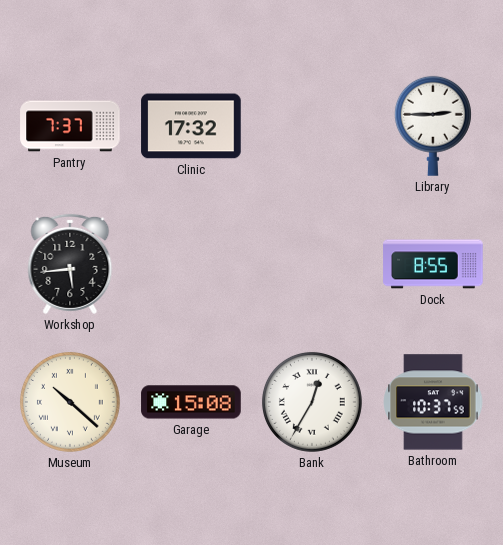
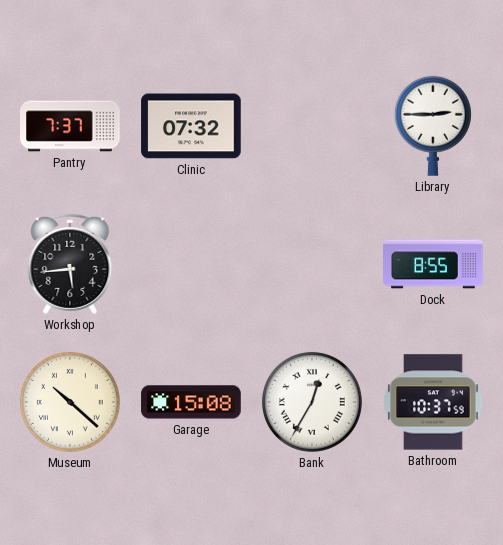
Clinic: 17:32 -> 07:32 (191, 126)
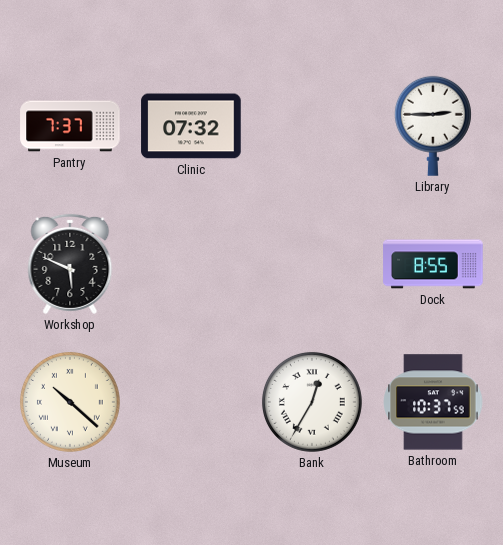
Workshop: 5:44 -> 5:49 (70, 264)
Garage: 15:08 -> none (191, 402)
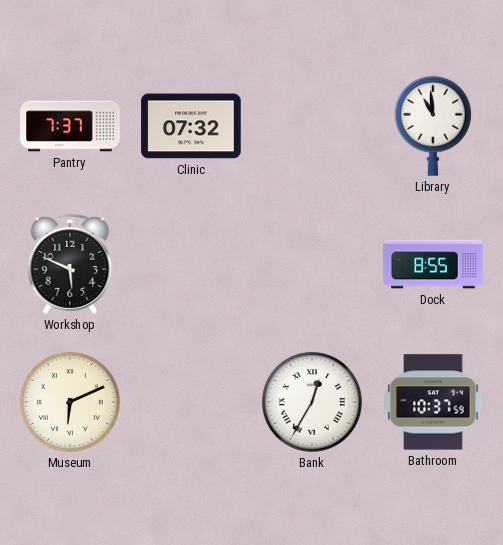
Library: 2:45 -> 10:59 (433, 126)
Museum: 10:22 -> 6:11 (70, 402)
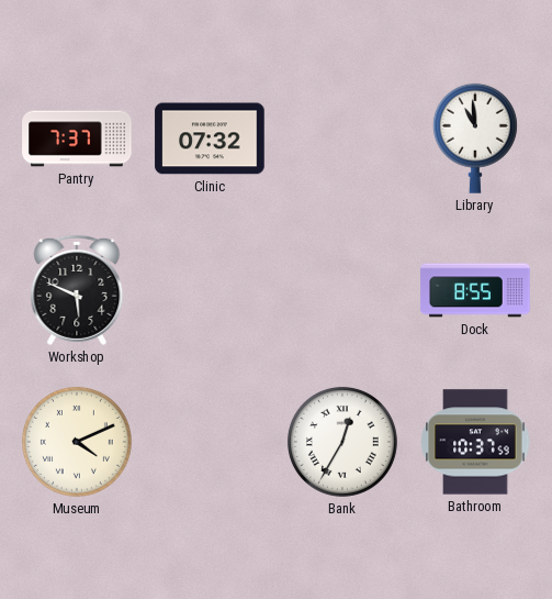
Museum: 6:11 -> 4:11 (77, 442)
